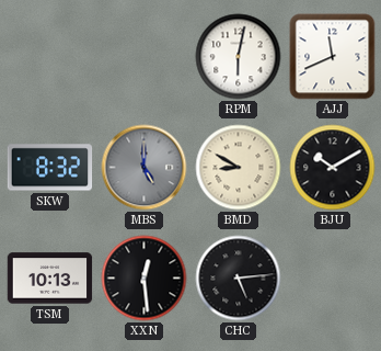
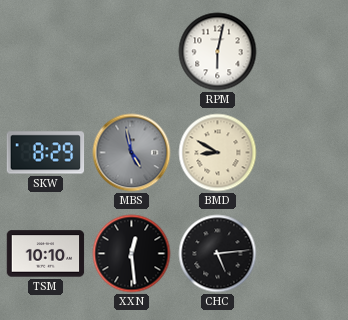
AJJ: 11:41 -> none (333, 57)
SKW: 8:32 -> 8:29 (46, 153)
MBS: 5:00 -> 4:58 (132, 153)
BJU: 10:10 -> none (333, 168)
TSM: 10:13 -> 10:10 (46, 254)
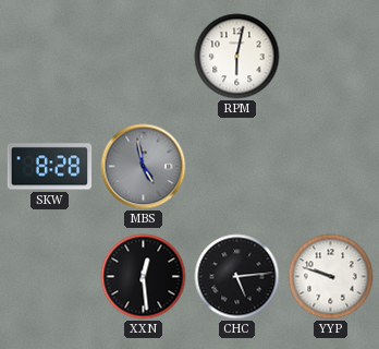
SKW: 8:29 -> 8:28 (50, 167)
BMD: 8:50 -> none (218, 153)
TSM: 10:10 -> none (46, 254)
YYP: none -> 9:48 (331, 277)
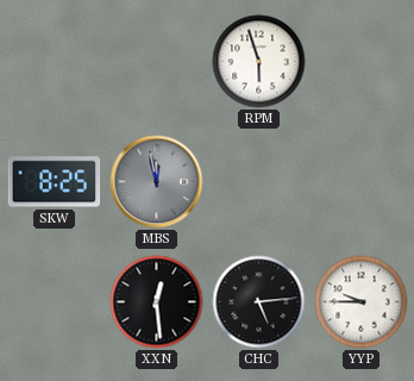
RPM: 6:02 -> 5:57 (259, 62)
SKW: 8:28 -> 8:25 (55, 182)
MBS: 4:58 -> 11:58 (157, 182)
YYP: 9:48 -> 9:45 (362, 302)
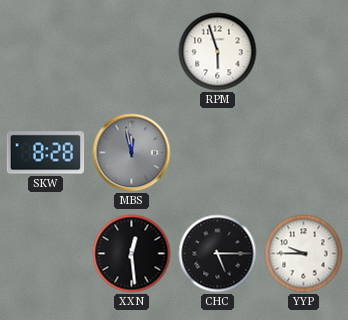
SKW: 8:25 -> 8:28 (46, 153)
CHC: 5:14 -> 5:15 (218, 254)
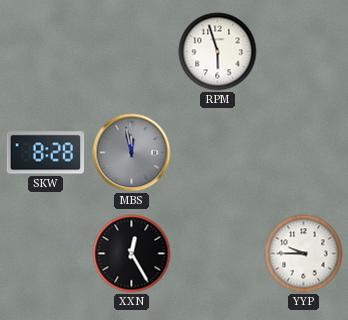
XXN: 12:29 -> 12:25 (132, 254)
CHC: 5:15 -> none (218, 254)
